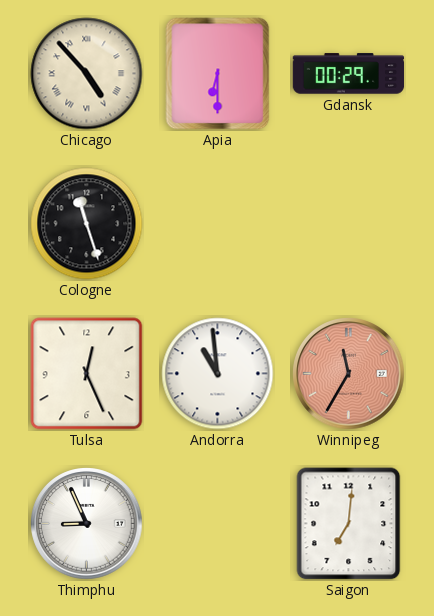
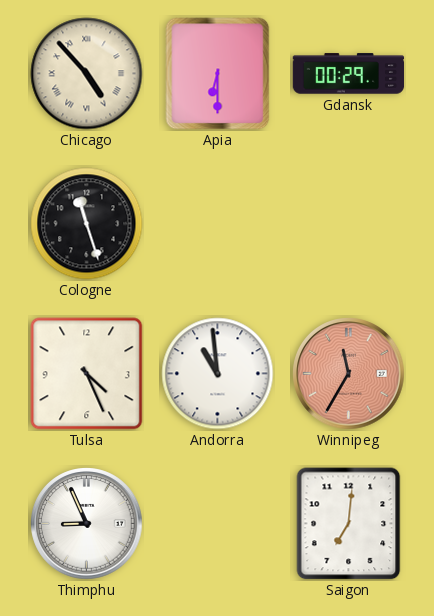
Tulsa: 12:26 -> 4:26 (87, 374)
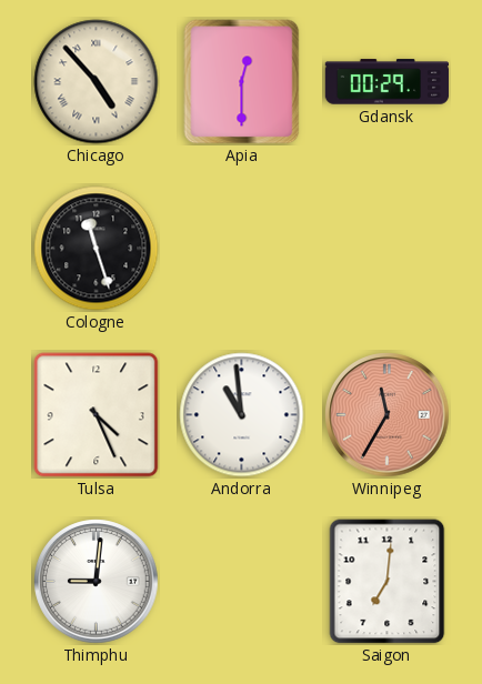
Apia: 6:30 -> 12:30 (242, 82)
Thimphu: 8:56 -> 9:01 (97, 582)
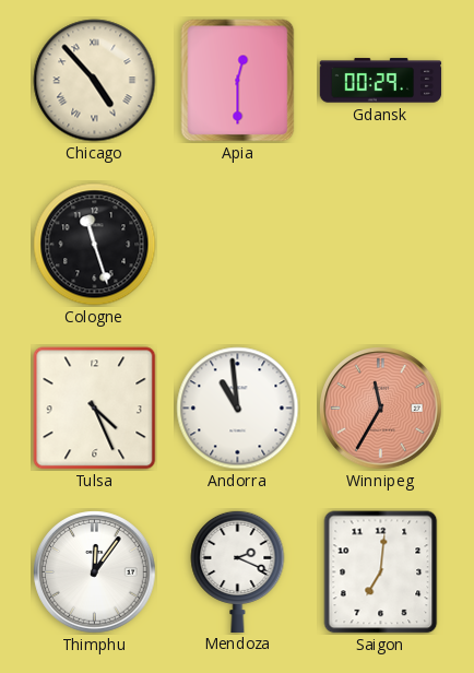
Thimphu: 9:01 -> 12:06 (95, 572)
Mendoza: none -> 2:19 (238, 570)
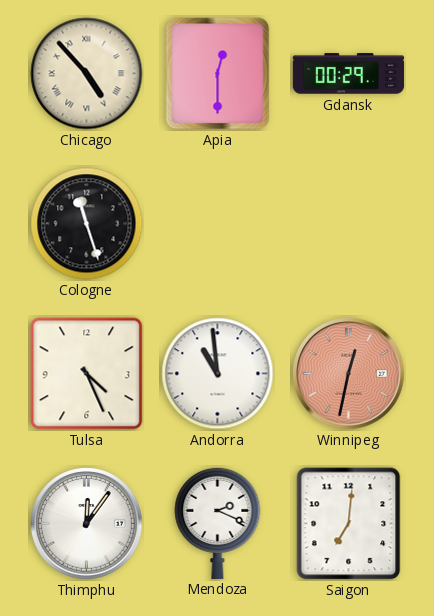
Winnipeg: 11:35 -> 12:32 (349, 374)
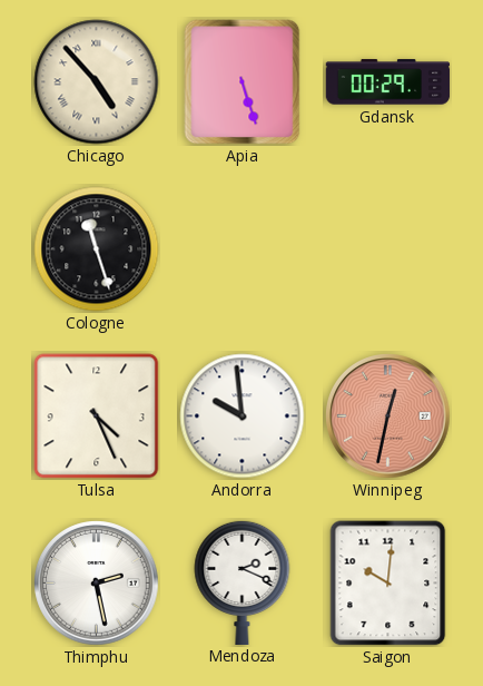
Apia: 12:30 -> 5:27 (243, 82)
Andorra: 10:59 -> 9:59 (243, 416)
Thimphu: 12:06 -> 2:28 (97, 584)
Saigon: 7:01 -> 10:01 (388, 584)
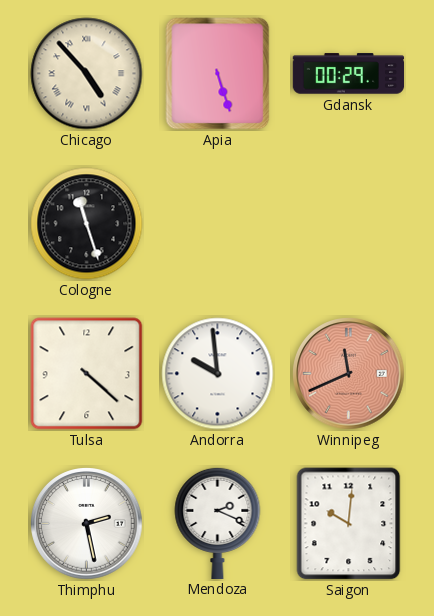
Tulsa: 4:26 -> 4:22 (87, 374)
Winnipeg: 12:32 -> 11:41 (349, 374)
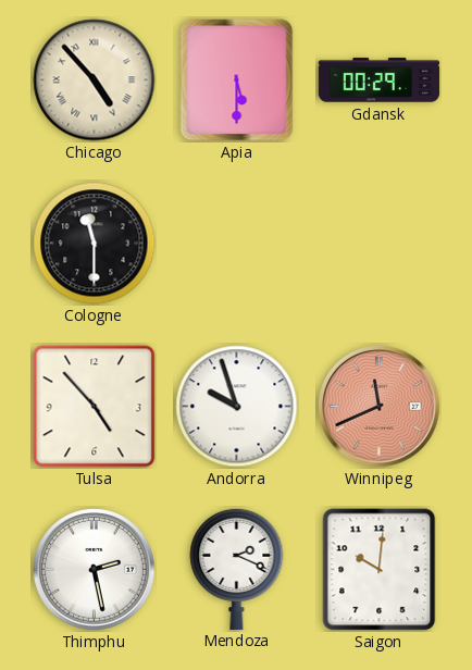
Apia: 5:27 -> 5:30 (237, 80)
Cologne: 11:27 -> 11:30 (95, 244)
Tulsa: 4:22 -> 4:53 (95, 407)
Andorra: 9:59 -> 9:57 (237, 407)
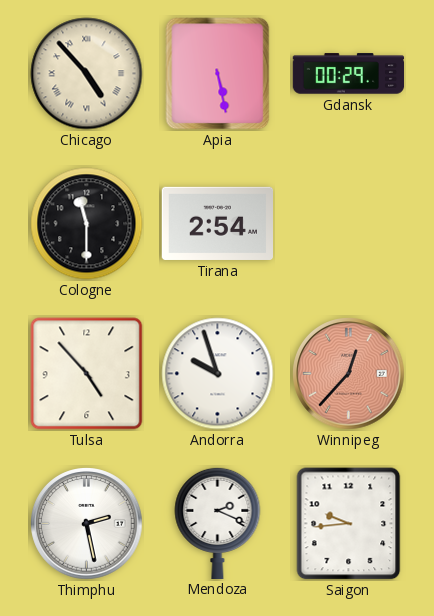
Apia: 5:30 -> 5:28 (218, 74)
Tirana: none -> 2:54 (217, 223)
Winnipeg: 11:41 -> 12:37 (349, 374)
Saigon: 10:01 -> 9:44 (349, 524)
